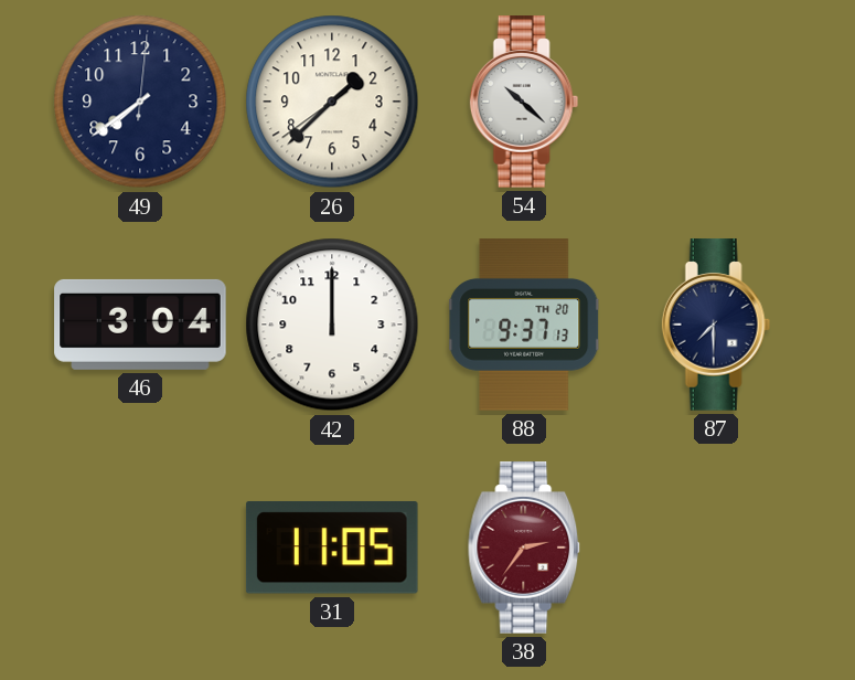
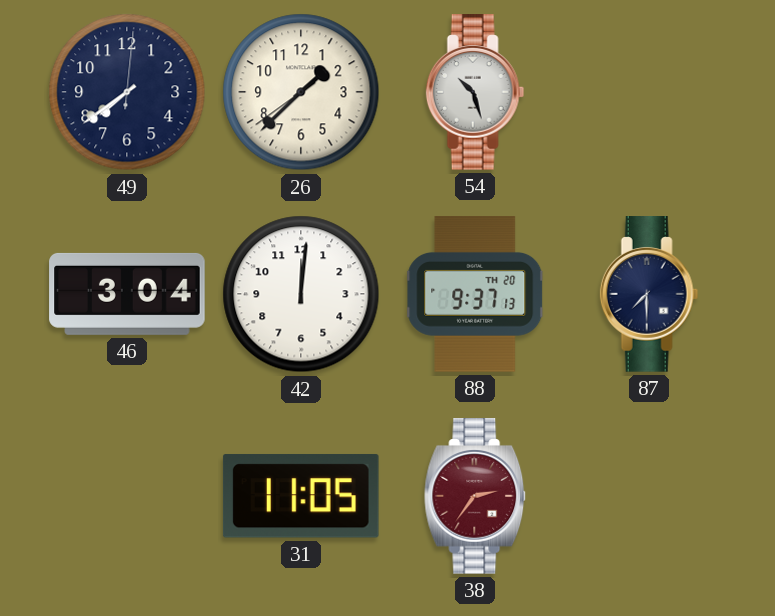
54: 10:22 -> 10:27 (475, 92)
42: 12:00 -> 12:01 (301, 294)
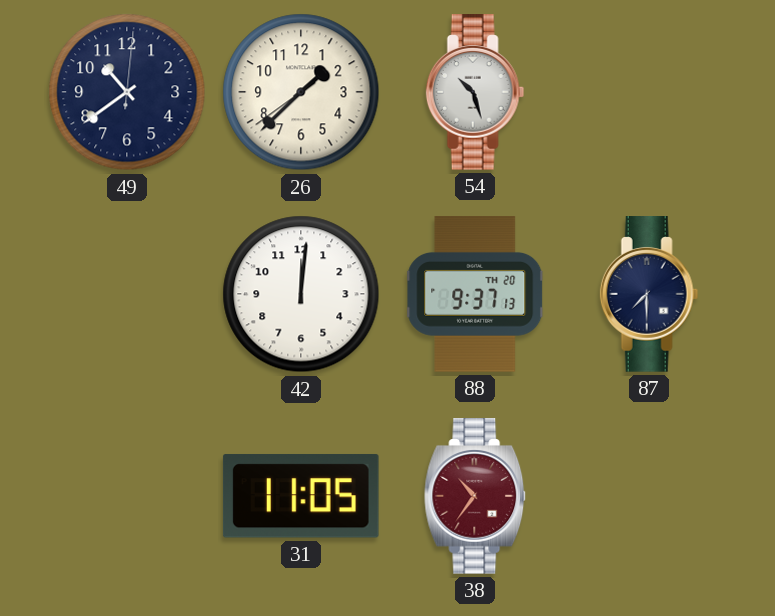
49: 7:39 -> 10:39 (127, 92)
46: 3:04 -> none (127, 294)
38: 2:36 -> 10:36 (476, 496)
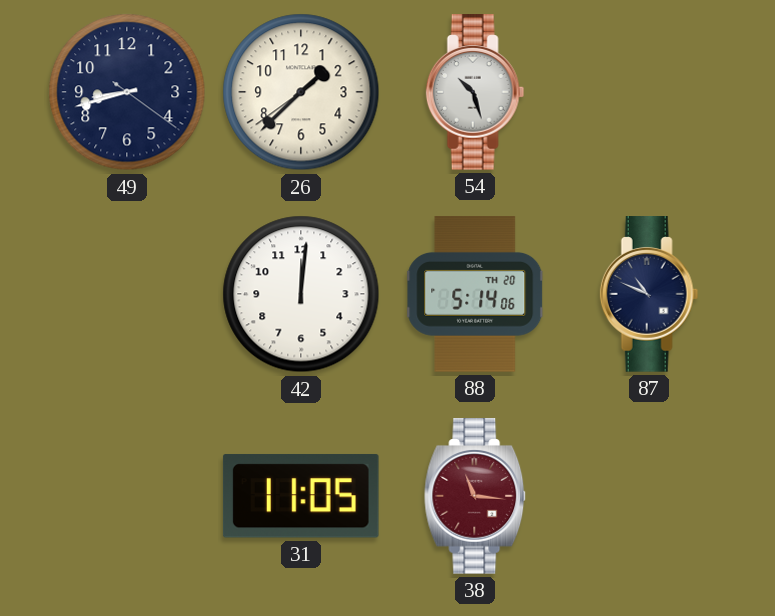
49: 10:39 -> 8:42 (127, 92)
88: 9:37 -> 5:14 (476, 294)
87: 7:30 -> 10:49 (649, 294)
38: 10:36 -> 11:16 (476, 496)
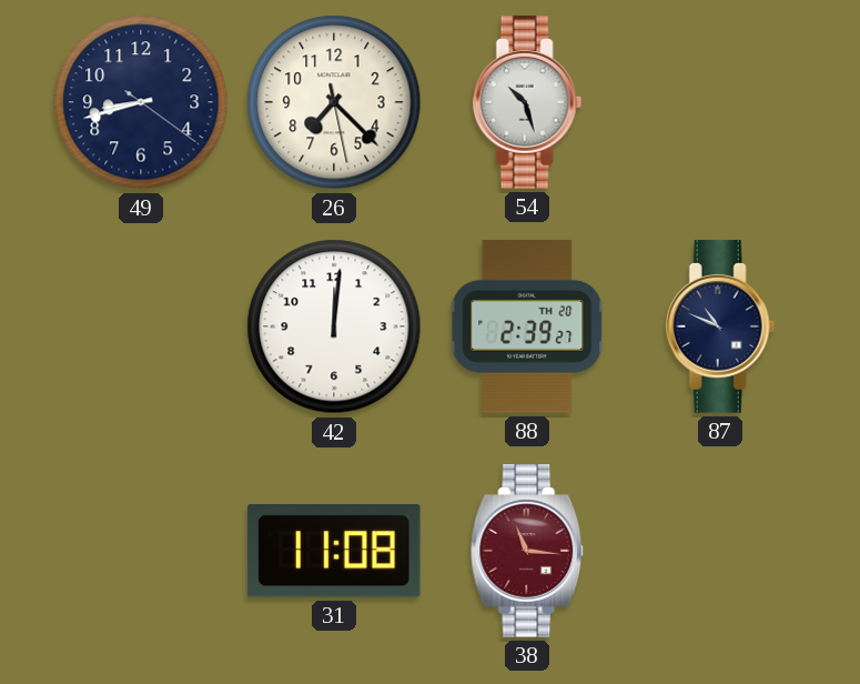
26: 1:37 -> 7:22 (334, 102)
88: 5:14 -> 2:39 (528, 326)
31: 11:05 -> 11:08 (334, 551)
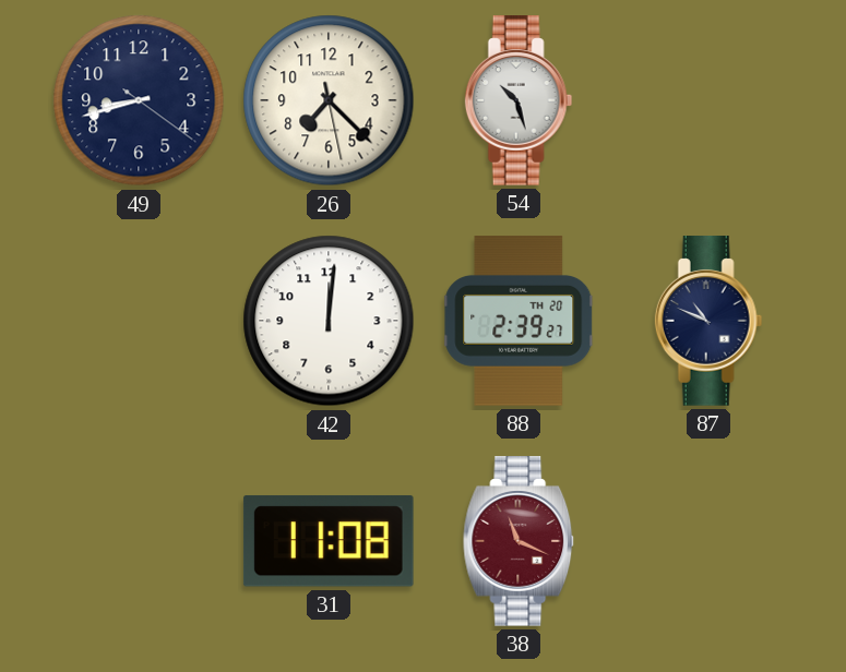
38: 11:16 -> 11:19 (520, 541)
